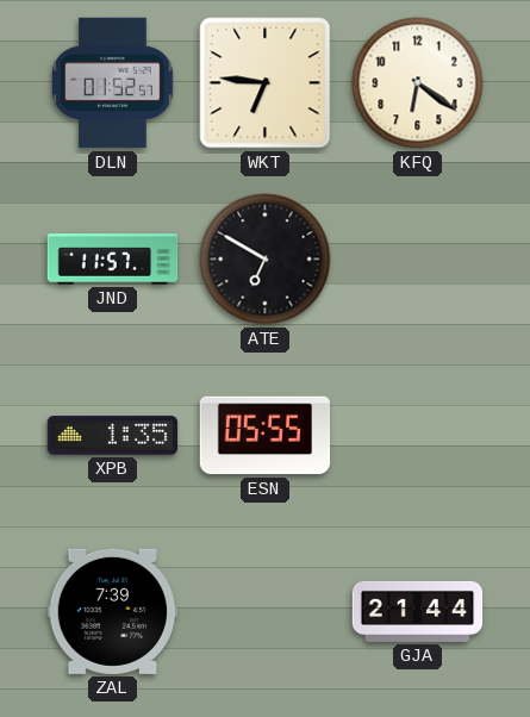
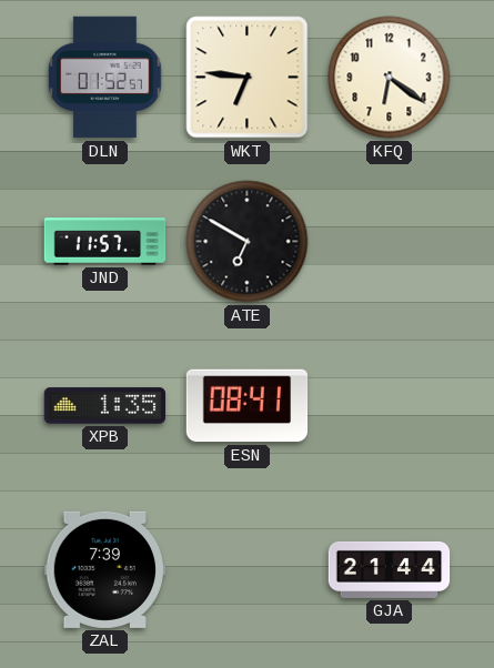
ESN: 05:55 -> 08:41 (248, 406)
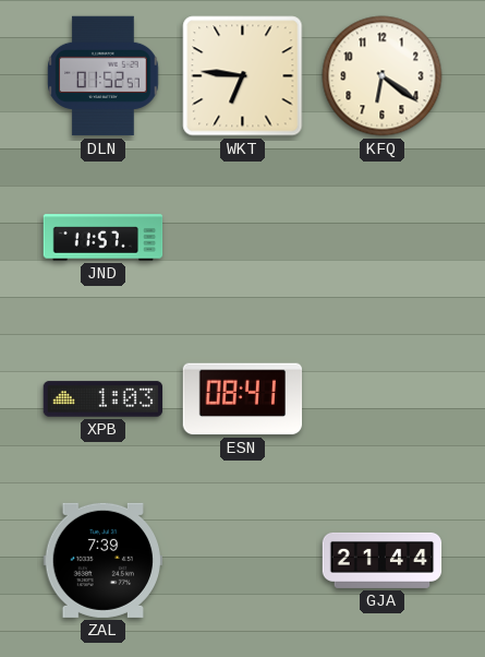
ATE: 6:50 -> none (248, 242)
XPB: 1:35 -> 1:03 (104, 399)
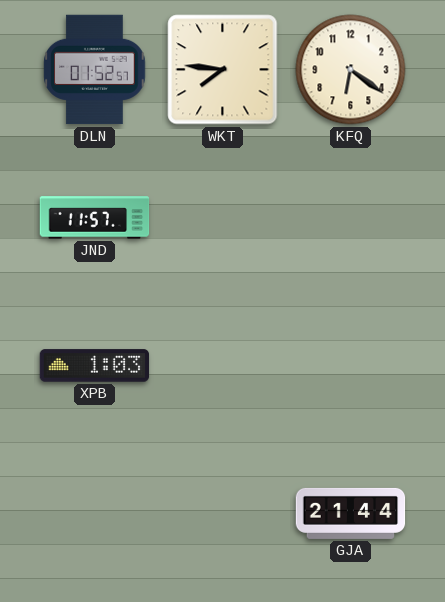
WKT: 6:46 -> 7:46 (223, 70)
ESN: 08:41 -> none (243, 399)
ZAL: 7:39 -> none (104, 560)
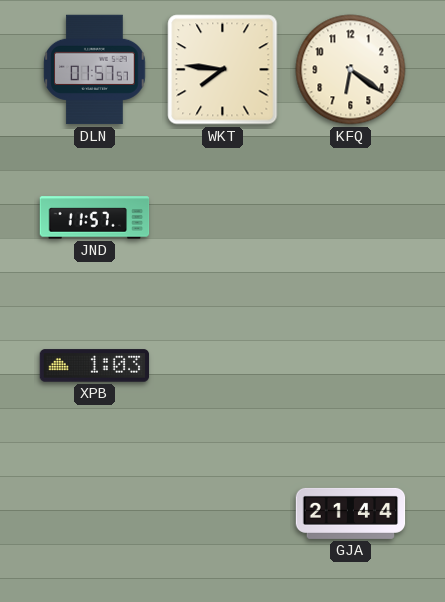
DLN: 01:52 -> 01:57 (95, 70)
